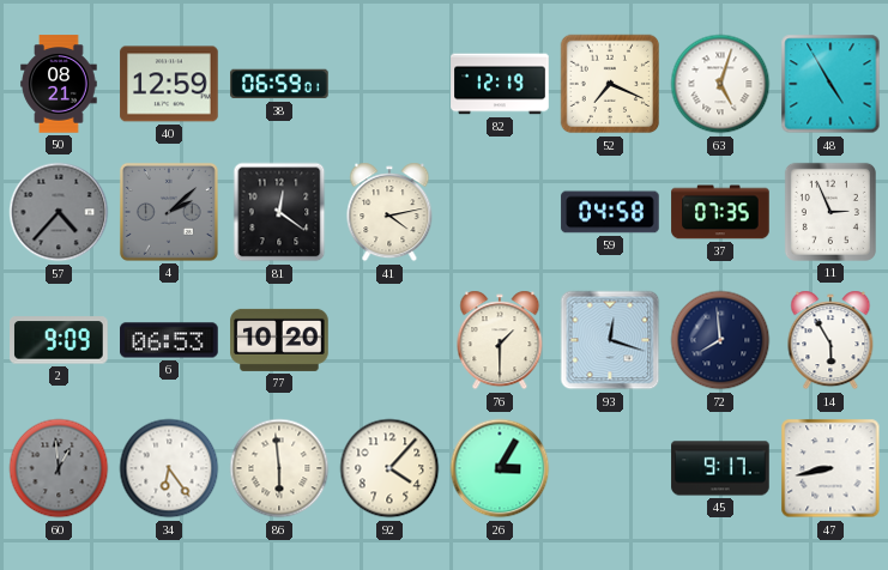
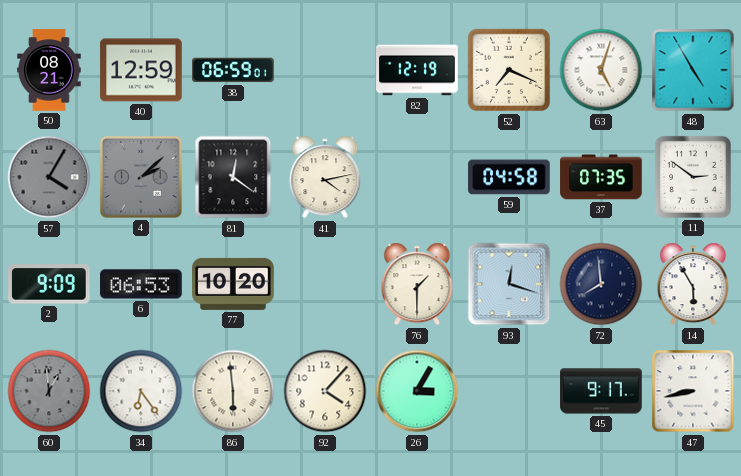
57: 4:37 -> 4:05 (49, 177)
11: 2:56 -> 2:51 (693, 177)
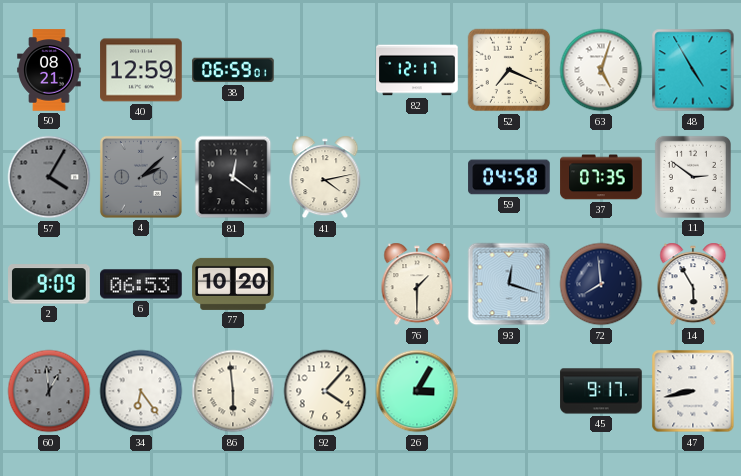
82: 12:19 -> 12:17 (417, 70)
